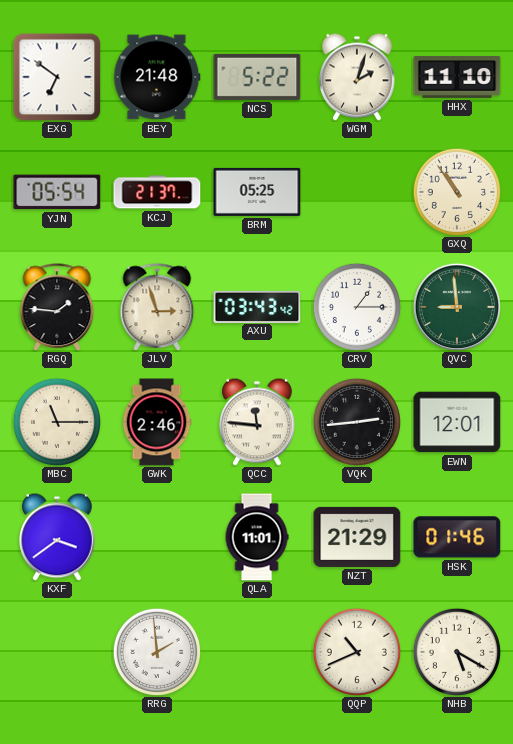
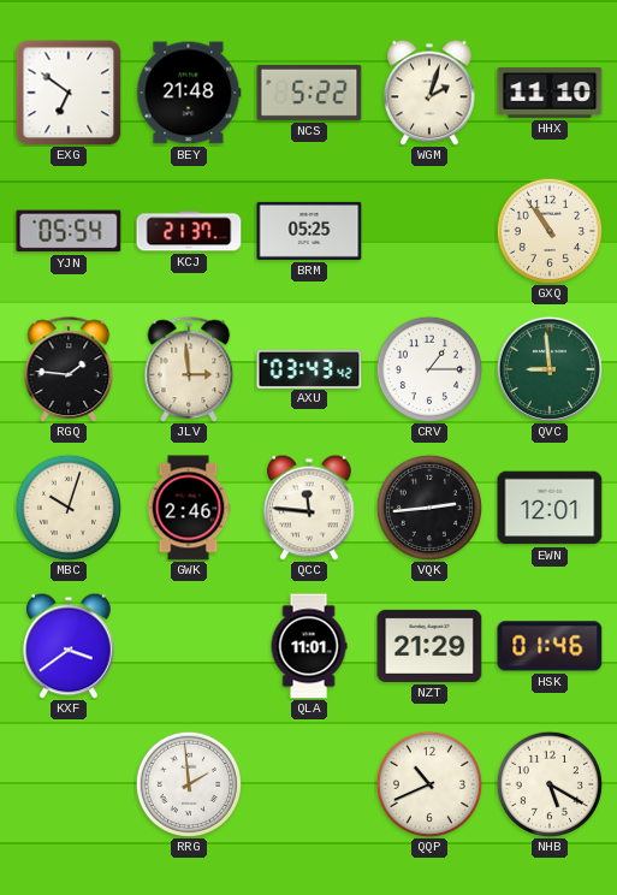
JLV: 2:57 -> 2:59 (189, 369)
MBC: 11:15 -> 10:03 (67, 506)
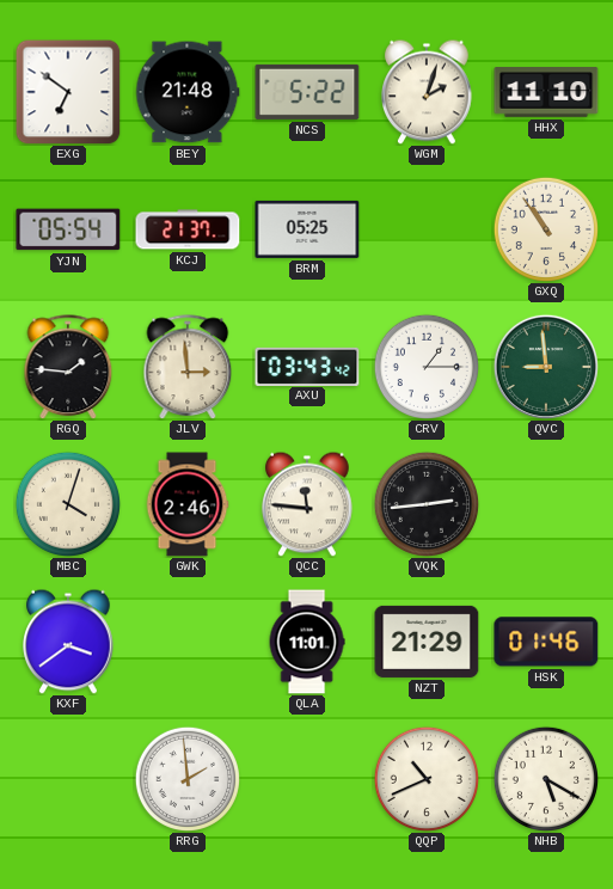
MBC: 10:03 -> 4:03 (67, 503)
EWN: 12:01 -> none (550, 508)
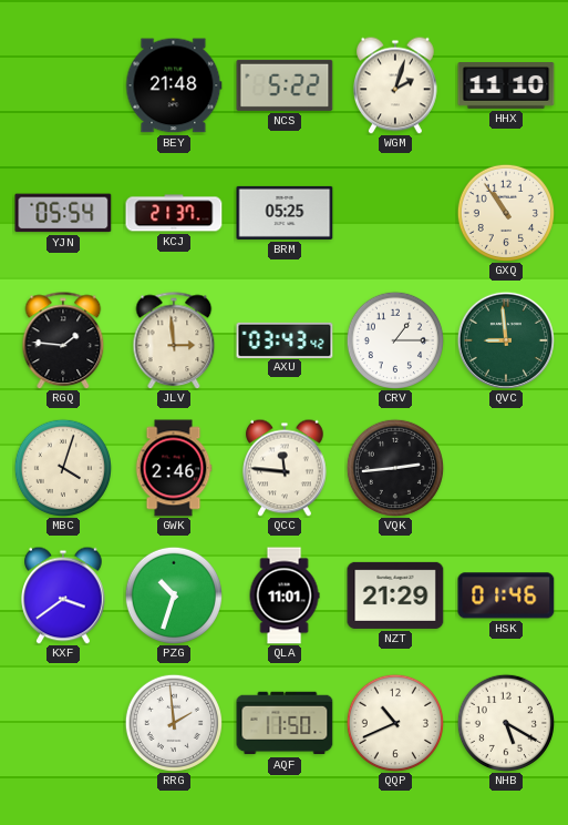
EXG: 6:51 -> none (68, 92)
PZG: none -> 10:33 (173, 594)
AQF: none -> 11:50 (285, 723)
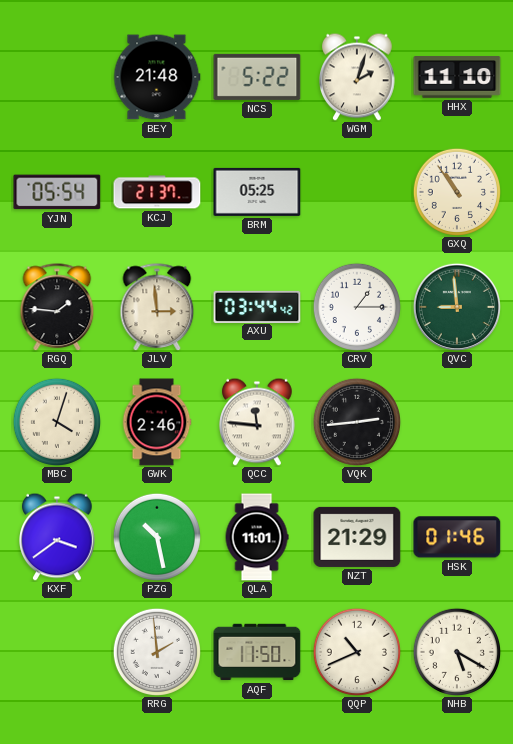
AXU: 03:43 -> 03:44 (257, 306)
PZG: 10:33 -> 10:28 (156, 536)
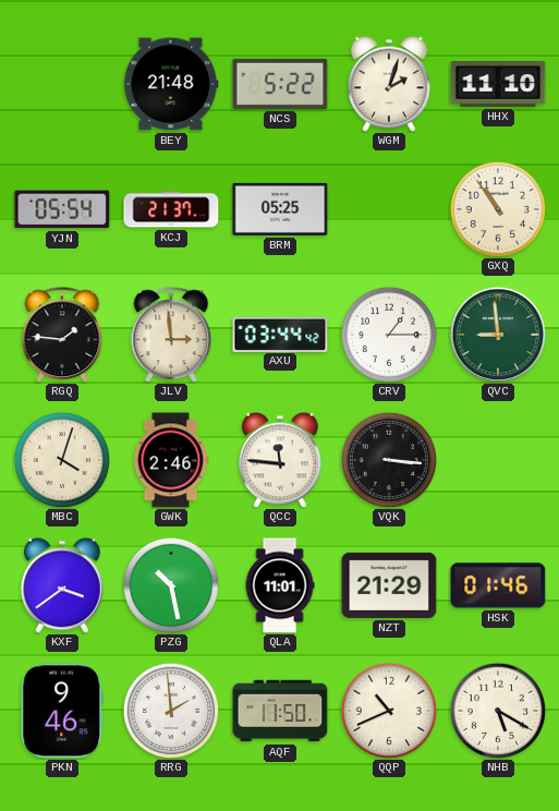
VQK: 2:44 -> 3:16 (388, 459)
PKN: none -> 9:46 (62, 711)
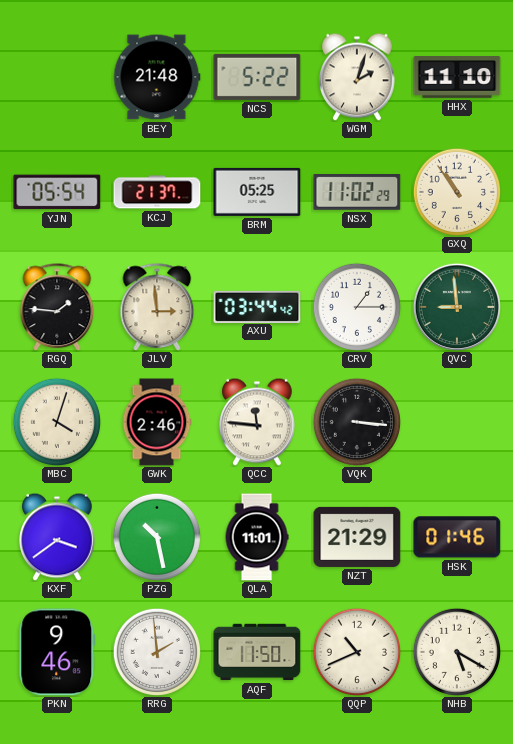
NSX: none -> 11:02 (357, 193)
